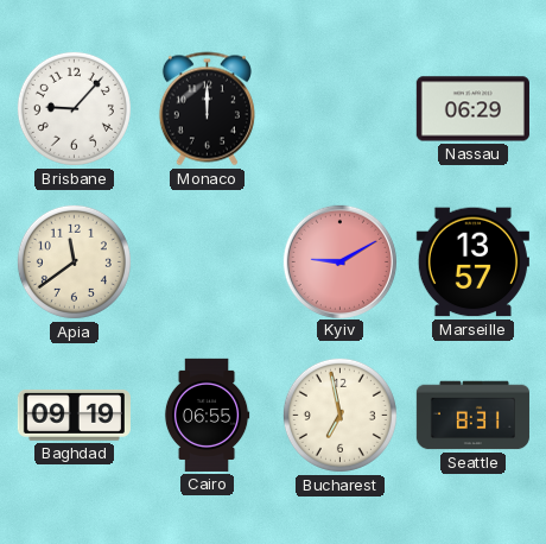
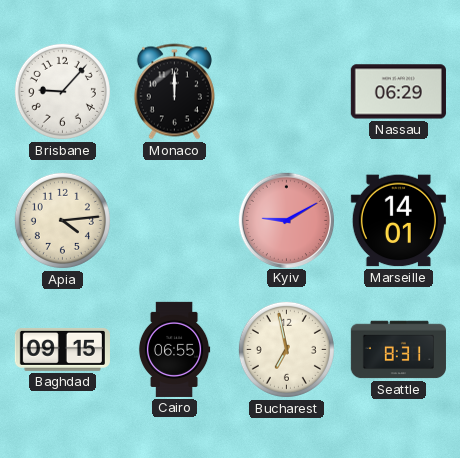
Apia: 11:39 -> 4:14 (62, 220)
Marseille: 13:57 -> 14:01 (398, 221)
Baghdad: 09:19 -> 09:15 (62, 349)
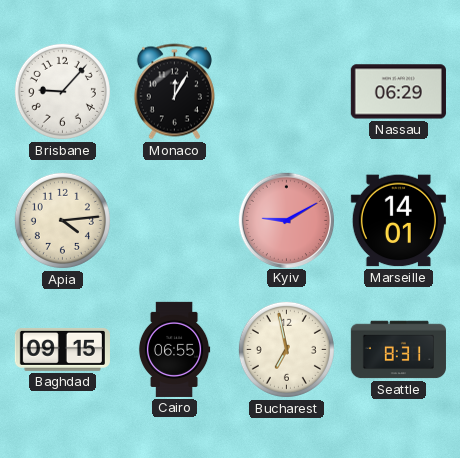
Monaco: 12:00 -> 12:05 (174, 92)
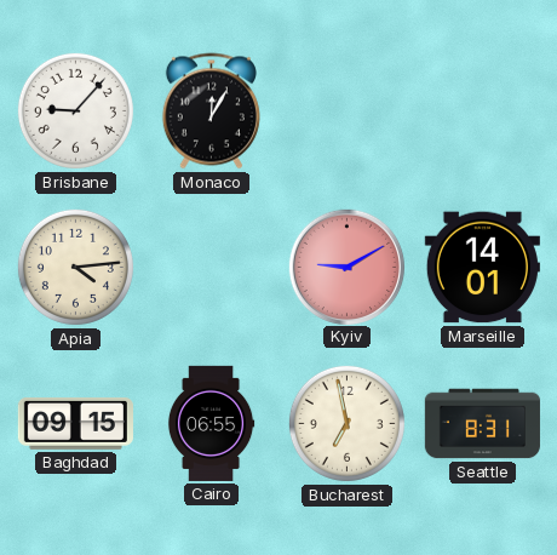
Nassau: 06:29 -> none (398, 92)
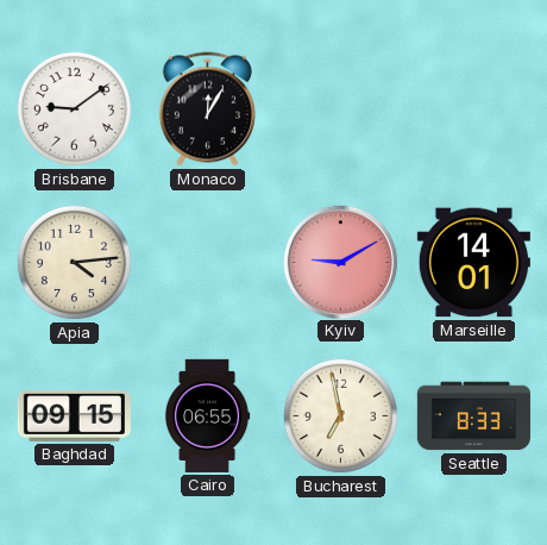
Brisbane: 9:07 -> 9:09 (74, 108)
Seattle: 8:31 -> 8:33 (473, 416)
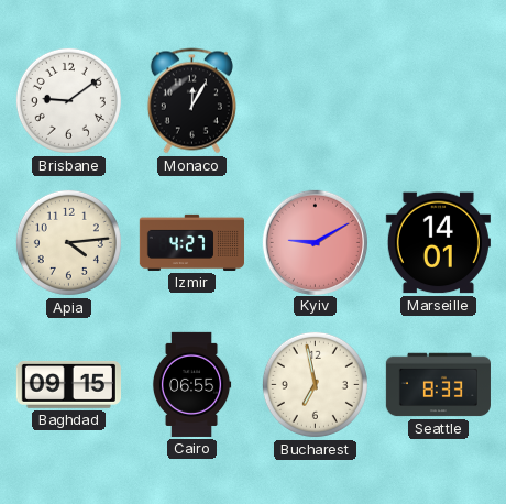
Izmir: none -> 4:27 (191, 242)
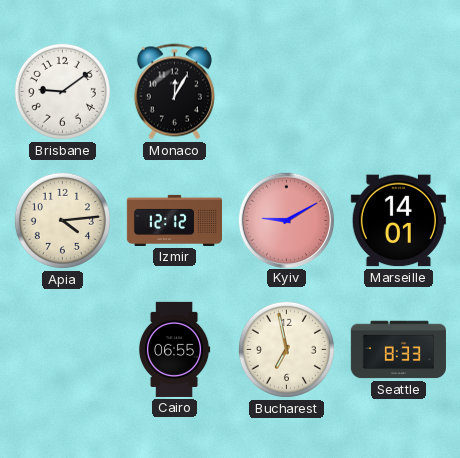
Izmir: 4:27 -> 12:12 (174, 220)
Baghdad: 09:15 -> none (68, 384)
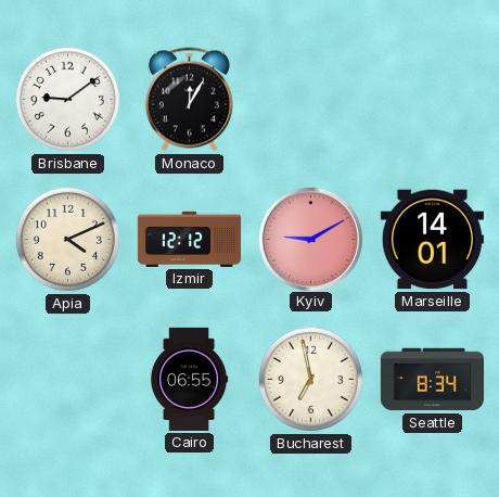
Apia: 4:14 -> 4:11 (67, 239)
Seattle: 8:33 -> 8:34 (432, 380)
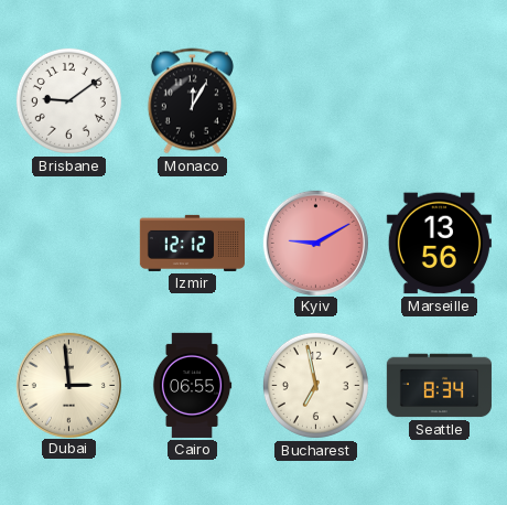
Apia: 4:11 -> none (67, 239)
Marseille: 14:01 -> 13:56 (439, 244)
Dubai: none -> 2:59 (68, 385)
